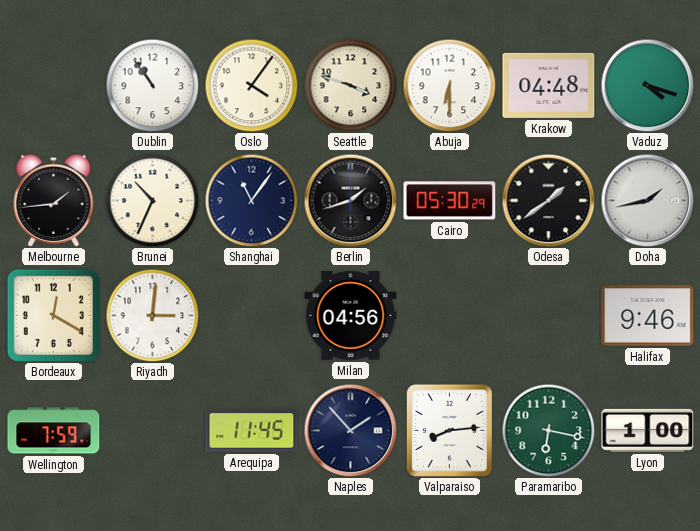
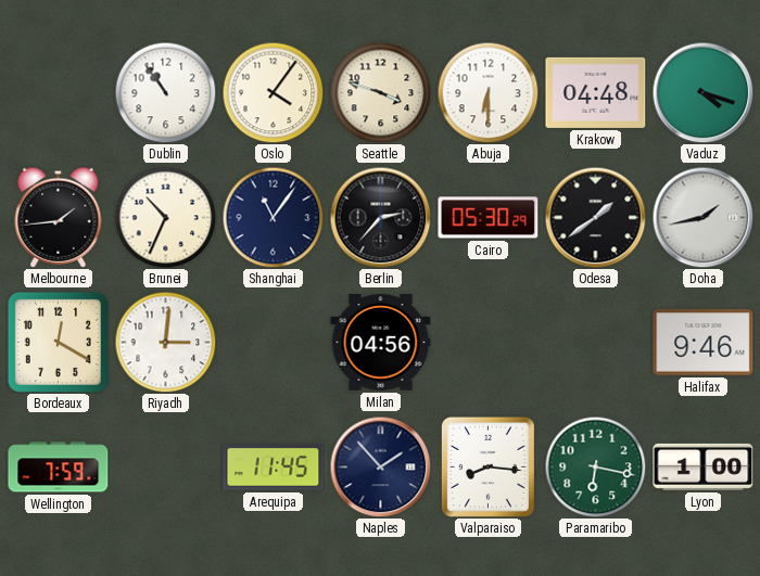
Berlin: 1:42 -> 2:37 (380, 217)
Valparaiso: 8:14 -> 8:16 (487, 466)
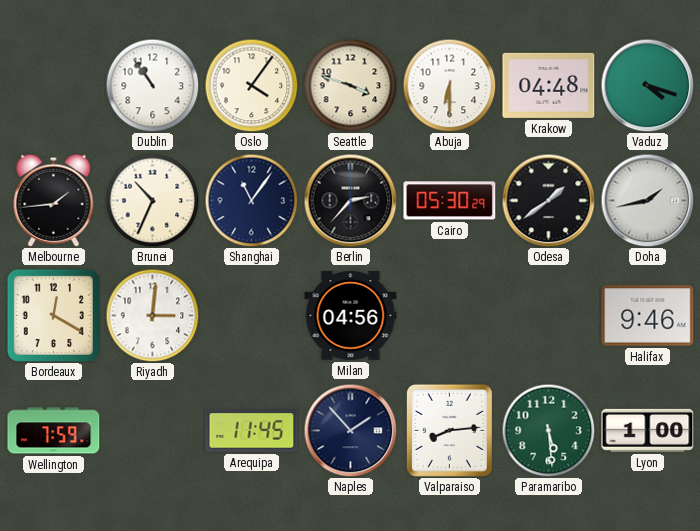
Valparaiso: 8:16 -> 8:14 (449, 430)
Paramaribo: 6:17 -> 5:29 (548, 430)
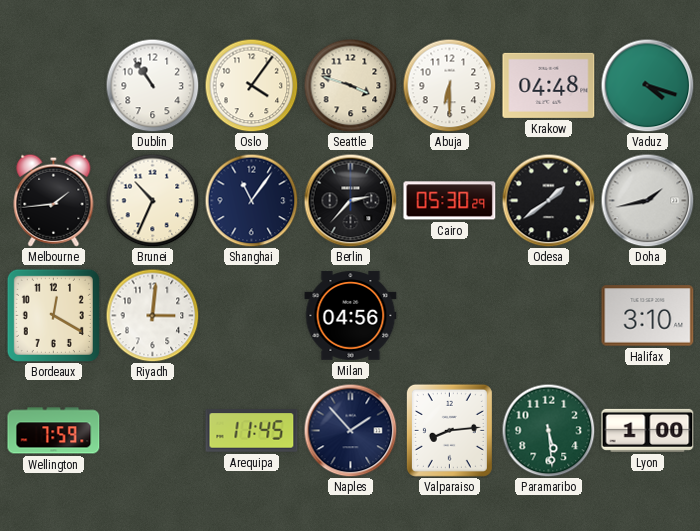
Halifax: 9:46 -> 3:10 (648, 316)
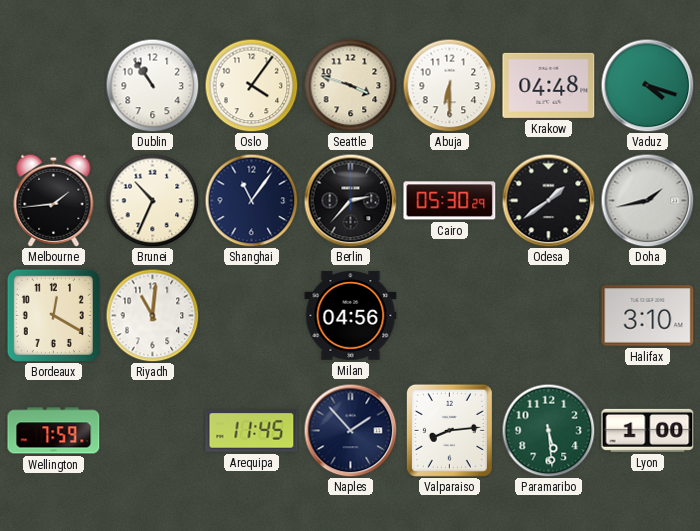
Riyadh: 3:01 -> 11:01 (152, 315)
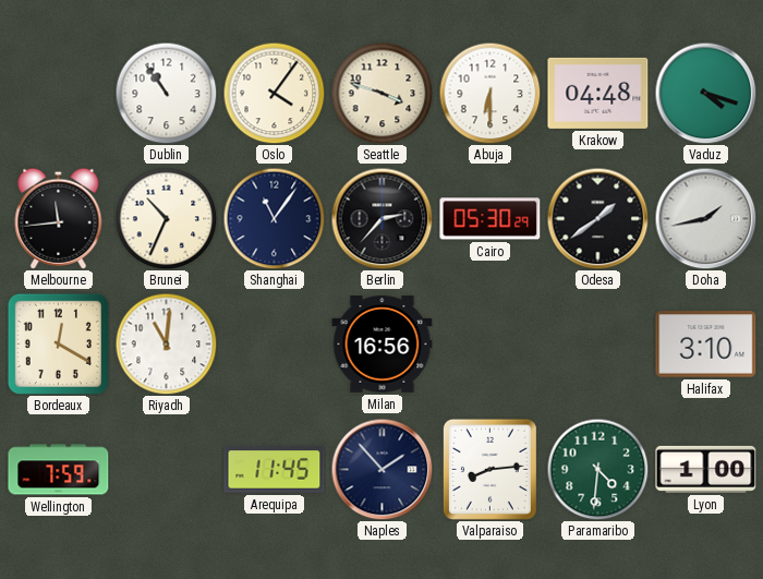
Melbourne: 1:44 -> 11:44 (59, 218)
Milan: 04:56 -> 16:56 (383, 345)
Paramaribo: 5:29 -> 4:31 (597, 469)
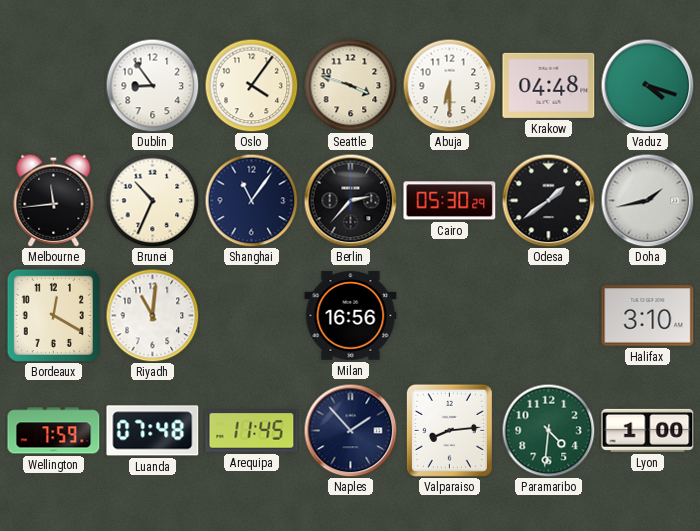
Dublin: 10:54 -> 8:54 (152, 85)
Luanda: none -> 07:48 (153, 431)
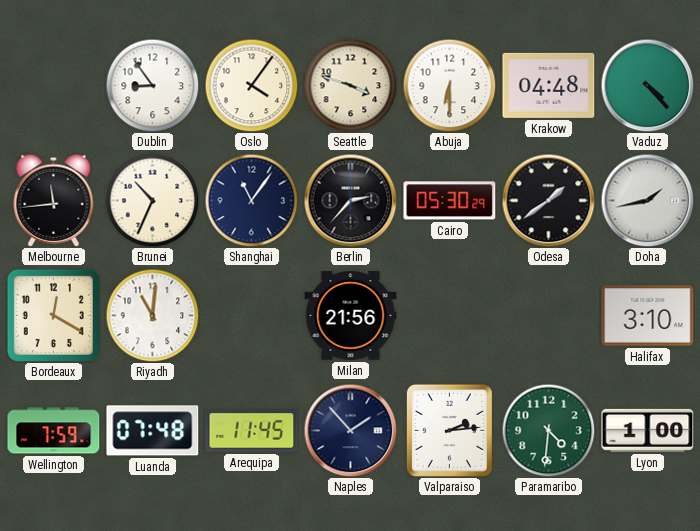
Vaduz: 4:18 -> 4:23 (647, 85)
Milan: 16:56 -> 21:56 (351, 316)
Valparaiso: 8:14 -> 2:14 (449, 430)
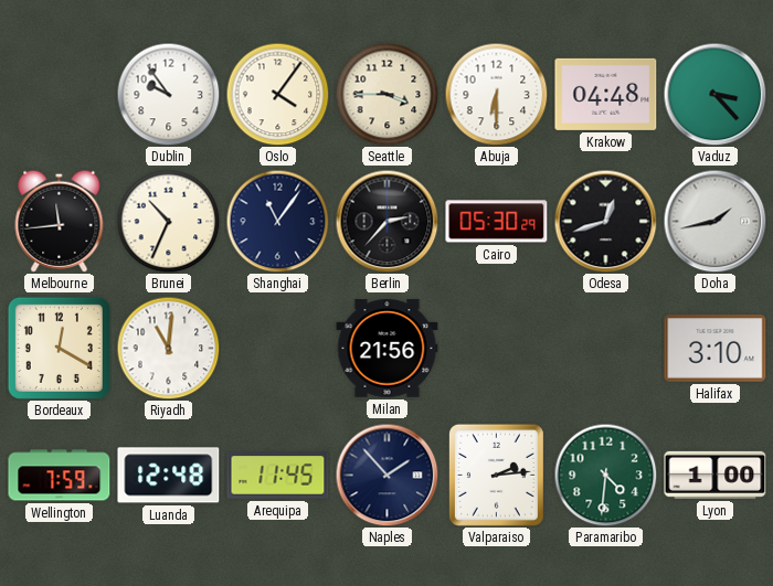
Dublin: 8:54 -> 9:54 (168, 94)
Seattle: 3:48 -> 3:45 (386, 94)
Vaduz: 4:23 -> 3:23 (714, 94)
Odesa: 1:39 -> 12:42 (605, 221)
Luanda: 07:48 -> 12:48 (169, 476)
